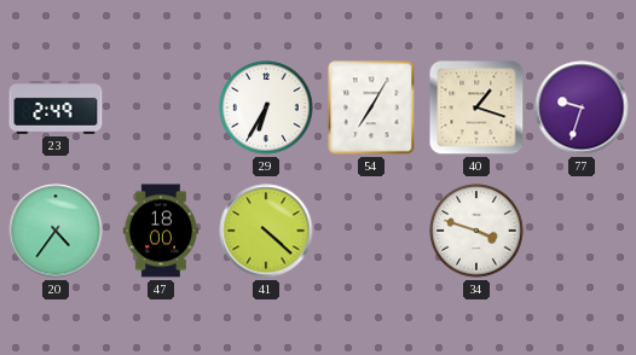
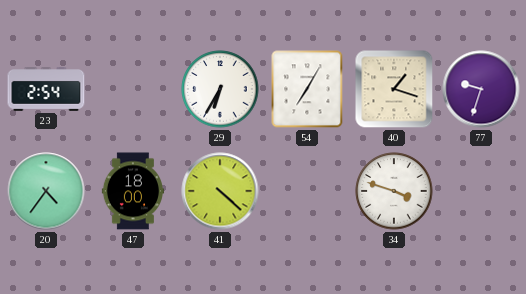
23: 2:49 -> 2:54 (46, 90)
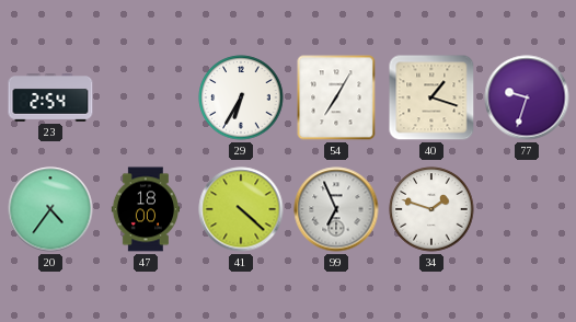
99: none -> 6:56 (336, 209)
34: 3:48 -> 1:48 (431, 209)
